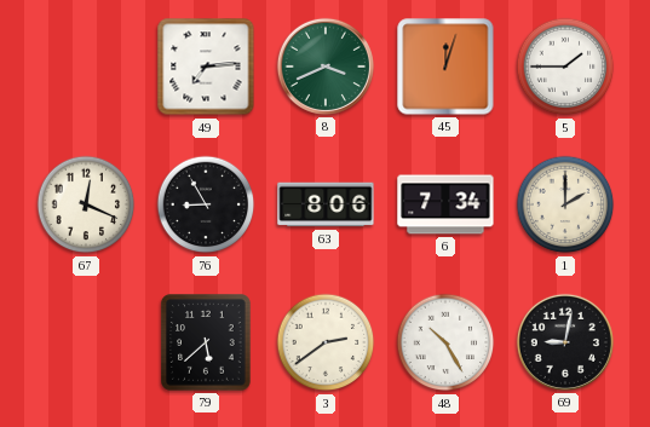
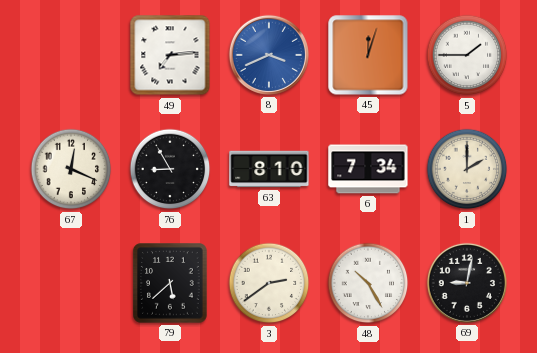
8 dial: green -> blue (269, 55)
63: 8:06 -> 8:10 (269, 169)
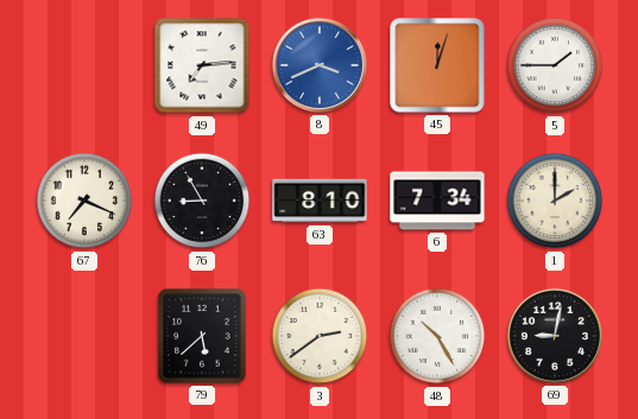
67: 12:19 -> 7:19 (84, 201)
